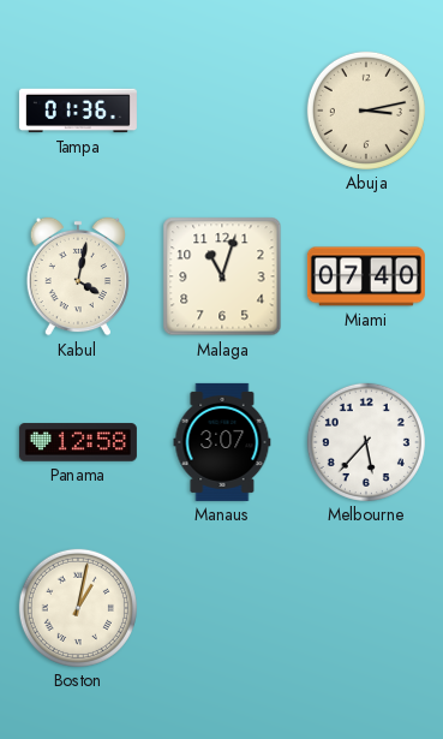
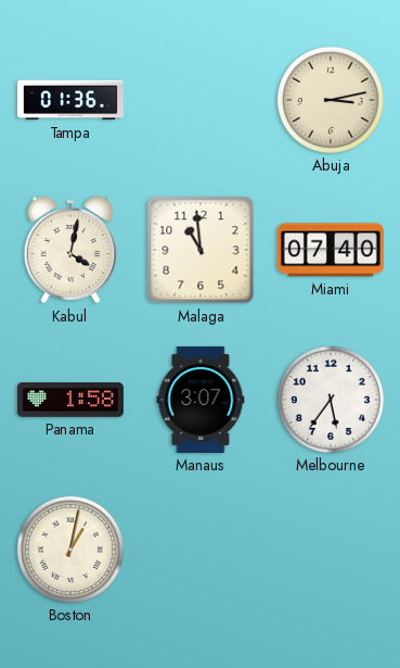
Malaga: 11:03 -> 10:59 (201, 250)
Panama: 12:58 -> 1:58 (70, 400)
Melbourne: 5:37 -> 5:36 (331, 400)
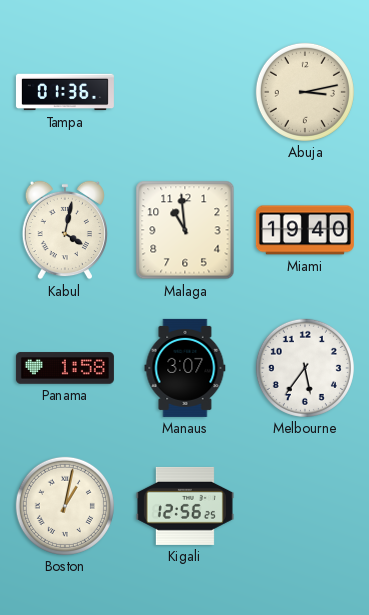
Miami: 07:40 -> 19:40 (305, 230)
Kigali: none -> 12:56 (185, 506)
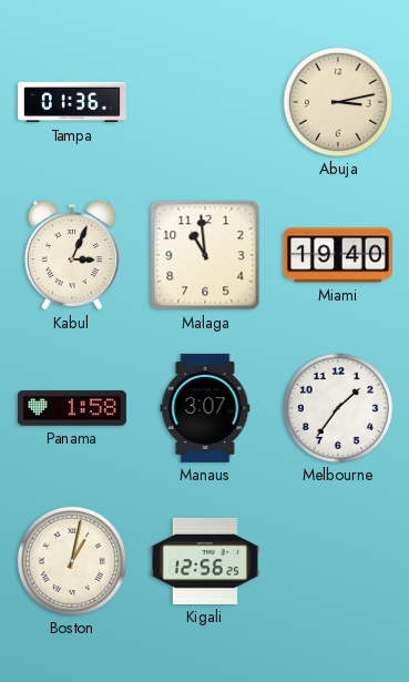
Kabul: 4:02 -> 3:04 (72, 255)
Melbourne: 5:36 -> 1:36 (338, 408)
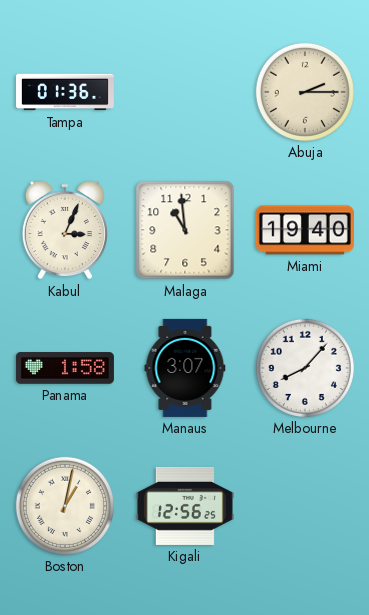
Abuja: 3:13 -> 2:15 (305, 92)
Melbourne: 1:36 -> 8:07 (305, 368)
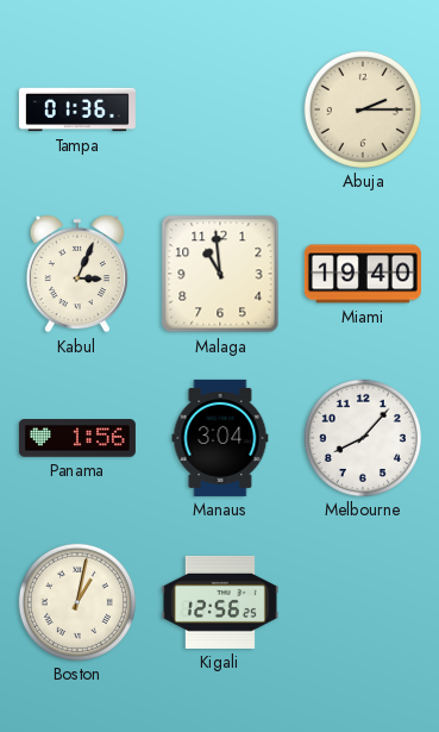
Panama: 1:58 -> 1:56 (77, 438)
Manaus: 3:07 -> 3:04 (220, 438)
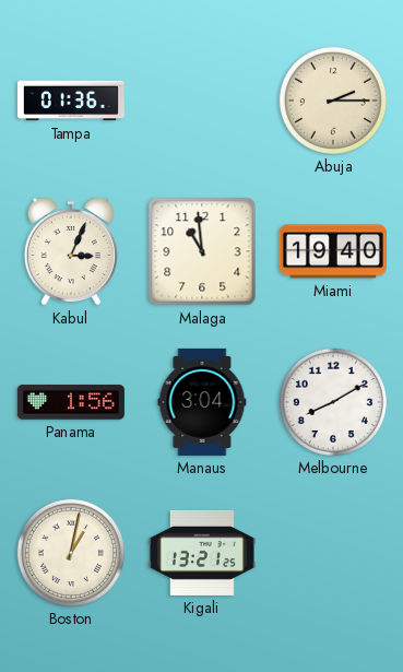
Melbourne: 8:07 -> 8:10 (333, 402)
Kigali: 12:56 -> 13:21 (202, 553)
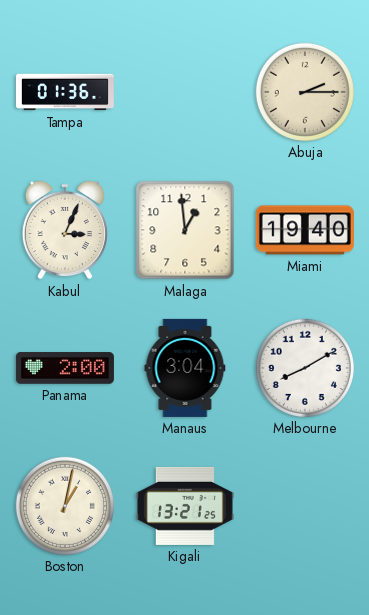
Malaga: 10:59 -> 12:59 (185, 230)
Panama: 1:56 -> 2:00 (65, 368)
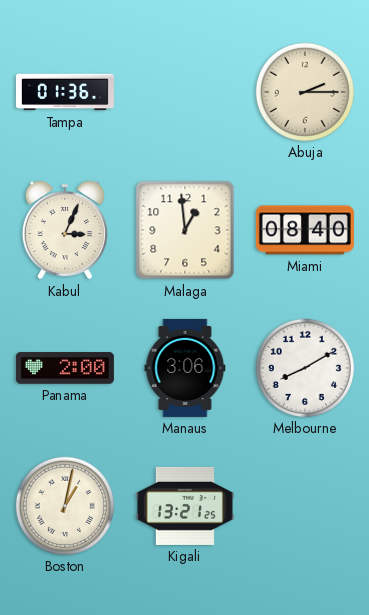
Miami: 19:40 -> 08:40 (305, 230)
Manaus: 3:04 -> 3:06 (185, 368)
